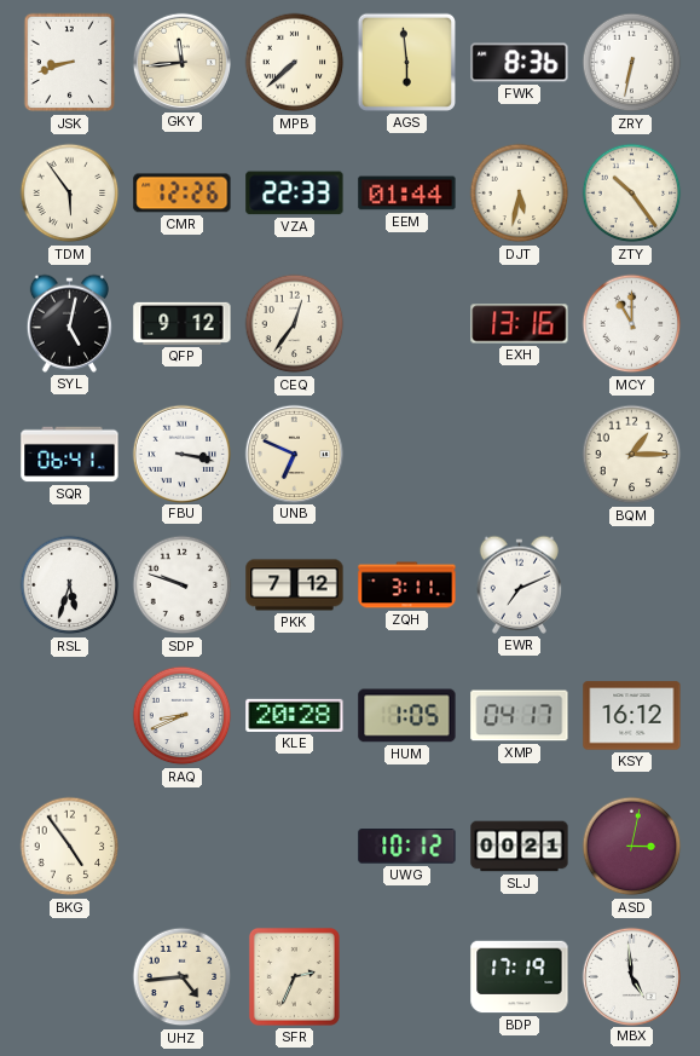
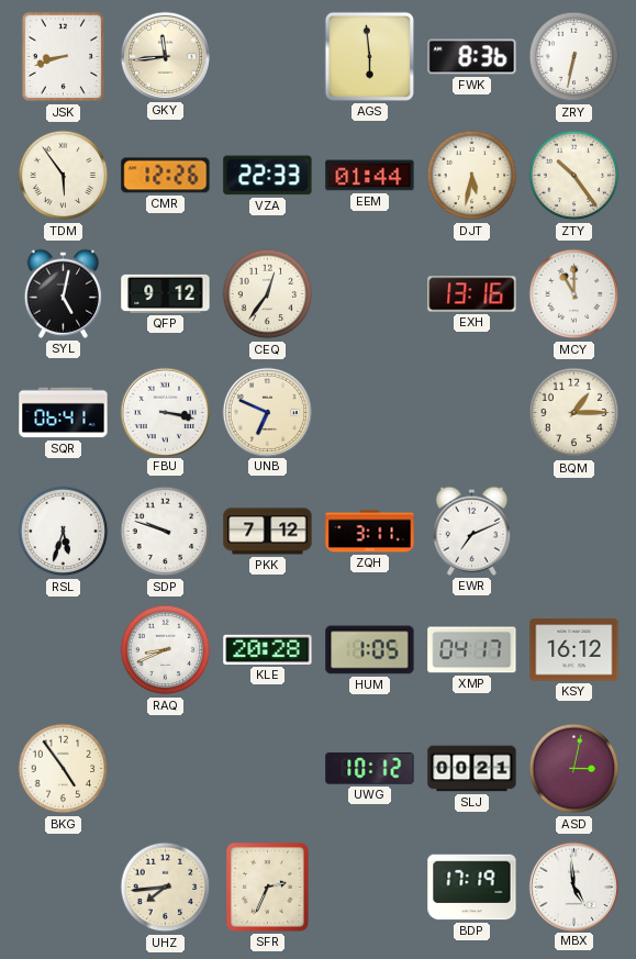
MPB: 7:38 -> none (295, 63)
UHZ: 4:44 -> 7:44 (166, 888)
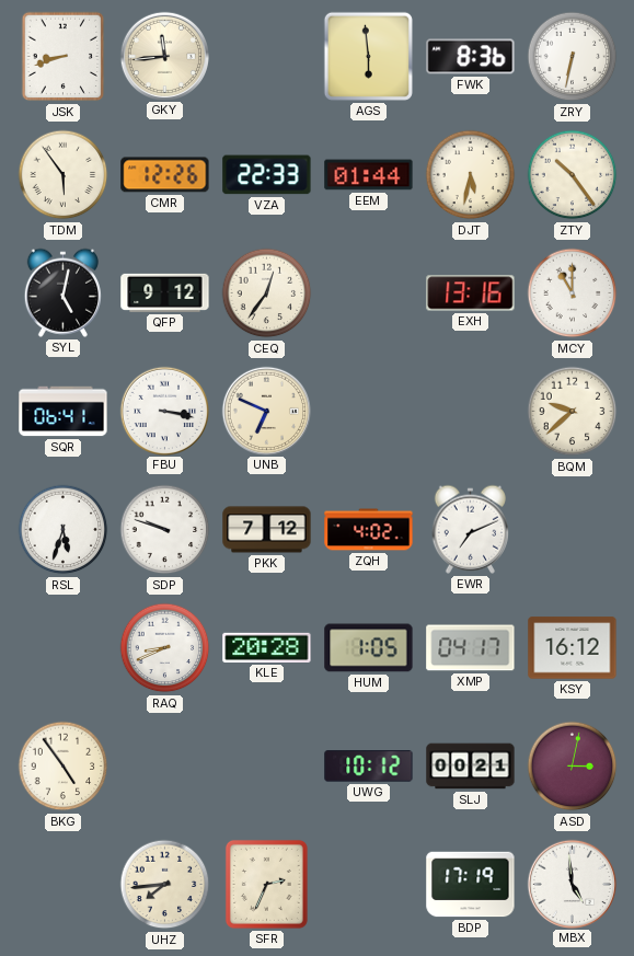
BQM: 1:15 -> 9:38 (573, 412)
ZQH: 3:11 -> 4:02 (369, 530)
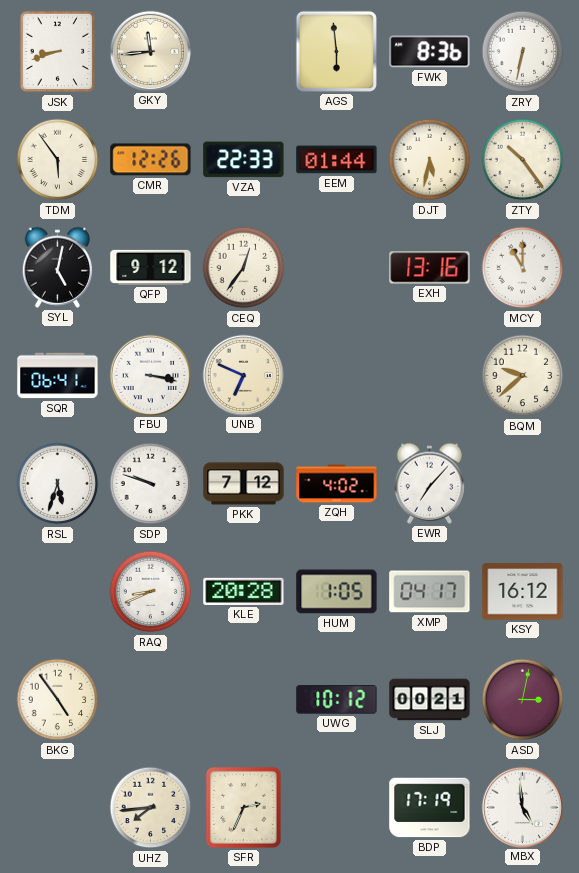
EWR: 7:11 -> 7:07 (429, 483)
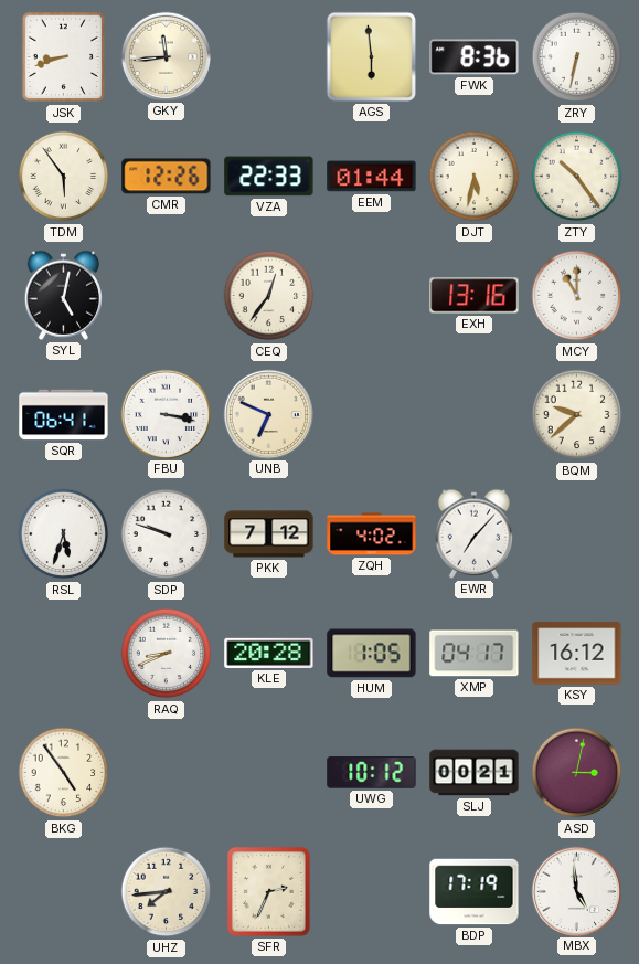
QFP: 9:12 -> none (151, 267)
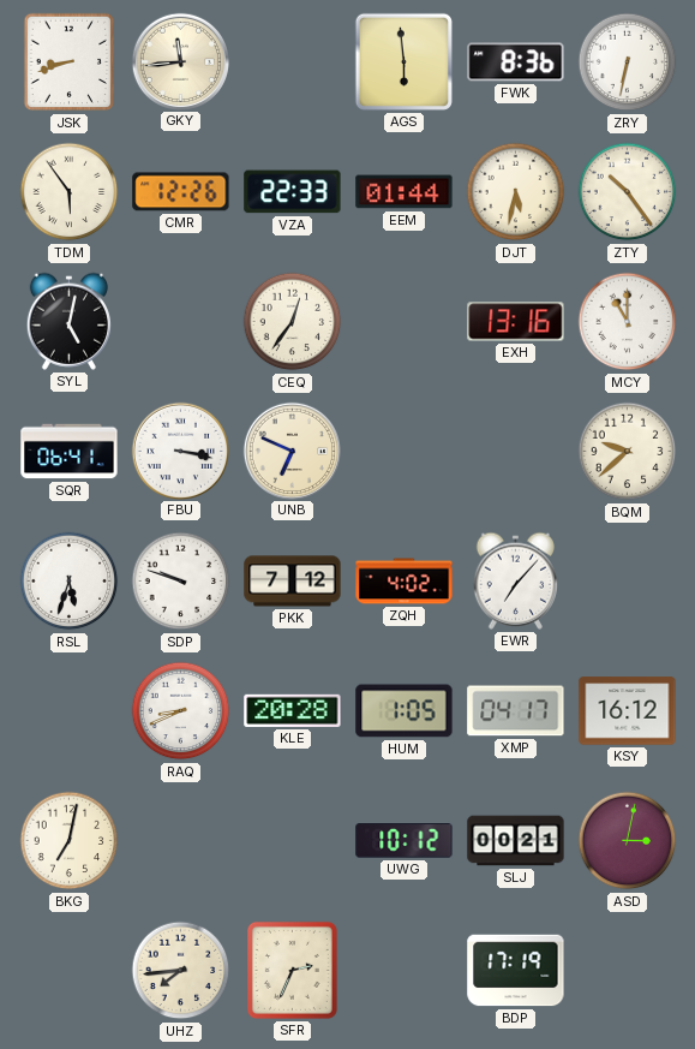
BKG: 4:54 -> 7:02 (70, 841)
MBX: 4:59 -> none (576, 891)
